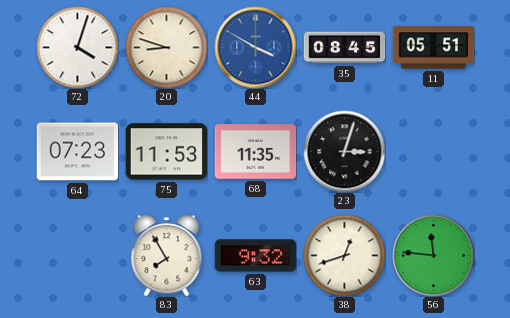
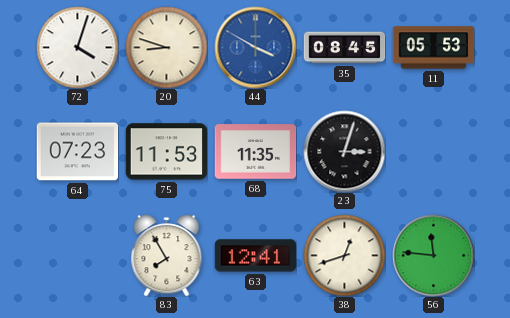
11: 05:51 -> 05:53 (433, 48)
63: 9:32 -> 12:41 (255, 256)
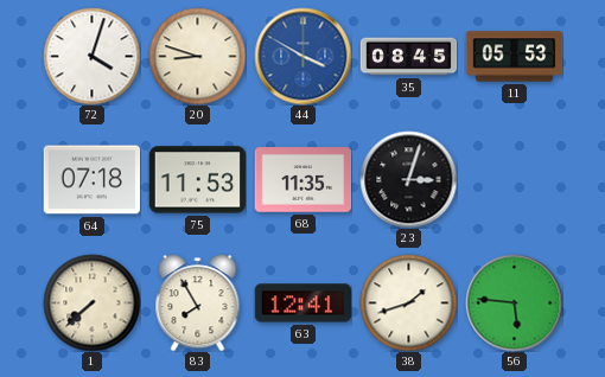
64: 07:23 -> 07:18 (91, 180)
1: none -> 7:38 (91, 302)
38: 12:42 -> 1:42 (408, 302)
56: 11:46 -> 5:46 (514, 302)
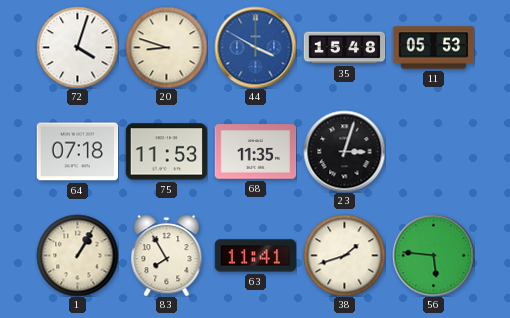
35: 08:45 -> 15:48 (344, 48)
1: 7:38 -> 1:05 (77, 255)
63: 12:41 -> 11:41 (255, 256)
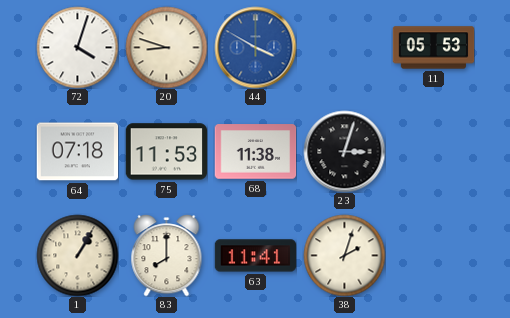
35: 15:48 -> none (344, 48)
68: 11:35 -> 11:38 (255, 152)
83: 7:55 -> 8:00 (167, 255)
38: 1:42 -> 2:03 (344, 255)
56: 5:46 -> none (433, 255)
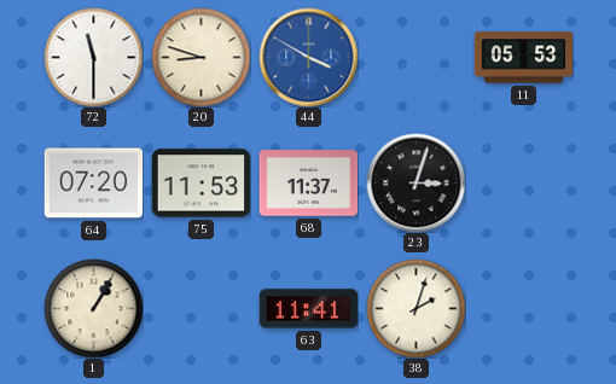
72: 4:03 -> 11:30 (93, 57)
64: 07:18 -> 07:20 (93, 184)
68: 11:38 -> 11:37 (308, 184)
83: 8:00 -> none (167, 255)
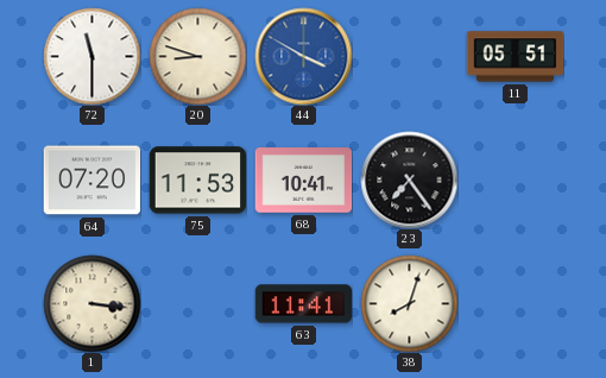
11: 05:53 -> 05:51 (515, 57)
68: 11:37 -> 10:41 (303, 181)
23: 3:03 -> 7:24 (409, 179)
1: 1:05 -> 3:16 (91, 303)
38: 2:03 -> 8:03 (409, 303)
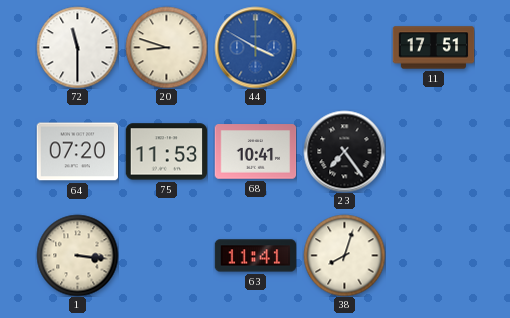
11: 05:51 -> 17:51 (433, 48)
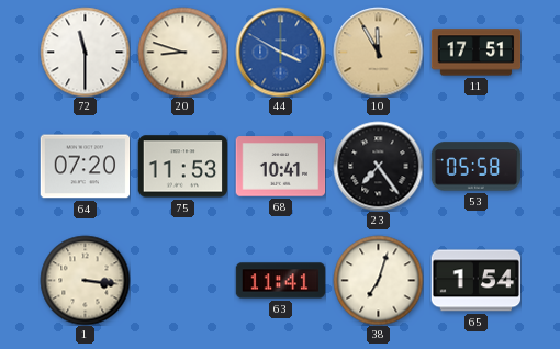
10: none -> 11:55 (378, 52)
53: none -> 05:58 (475, 167)
38: 8:03 -> 7:03 (378, 280)
65: none -> 1:54 (475, 281)
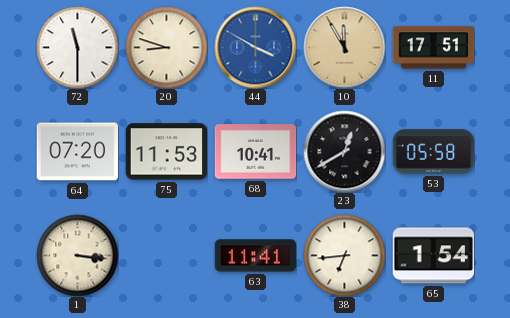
23: 7:24 -> 12:40 (344, 151)
38: 7:03 -> 6:44 (344, 255)
